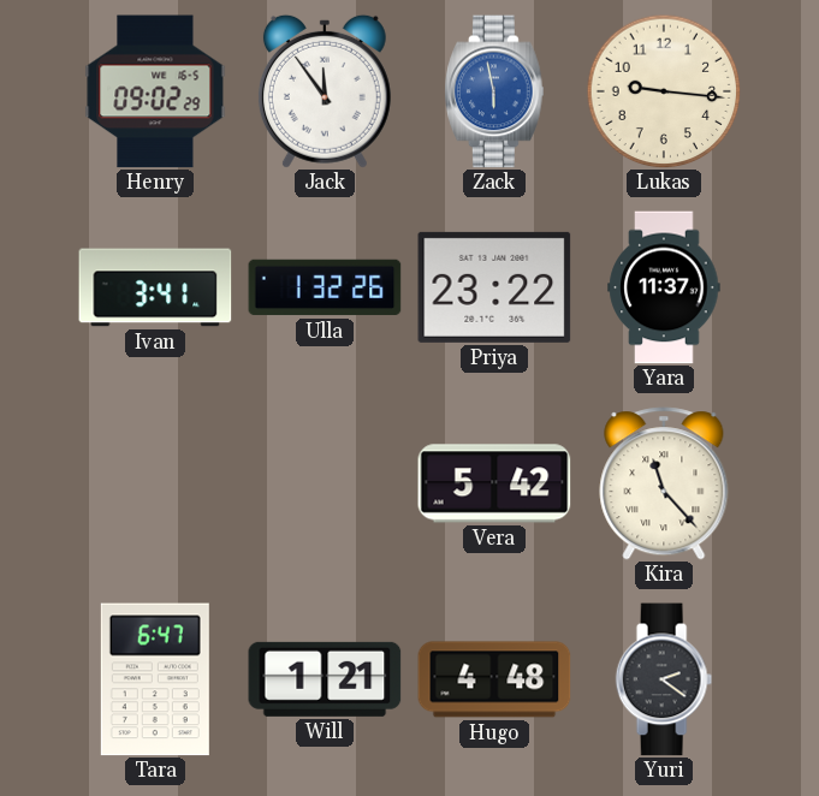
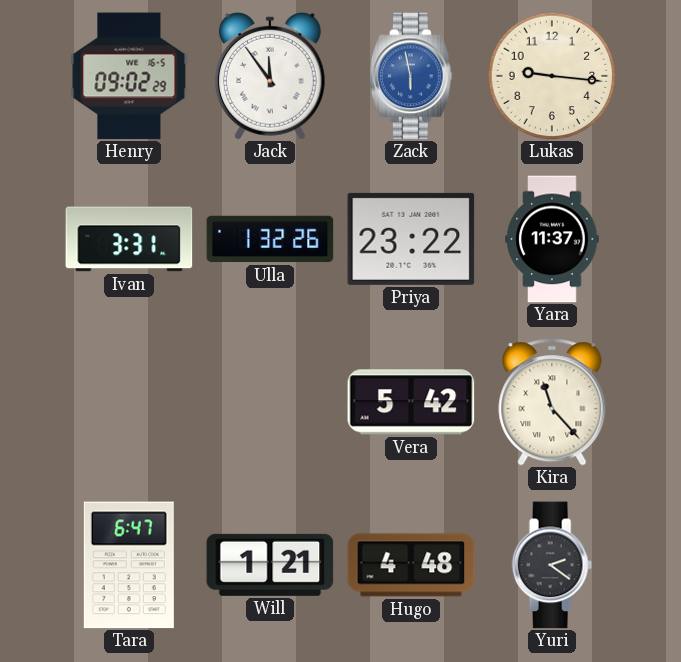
Ivan: 3:41 -> 3:31 (129, 239)
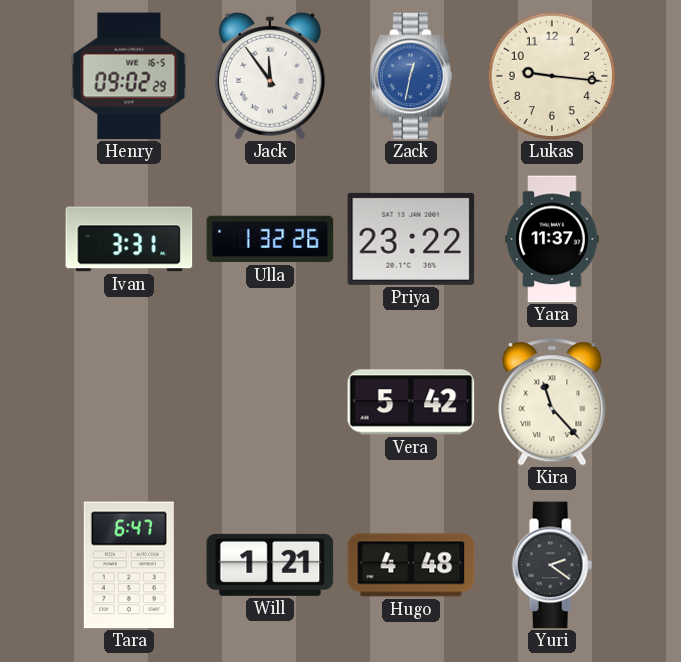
Zack: 5:58 -> 12:32 (411, 76)
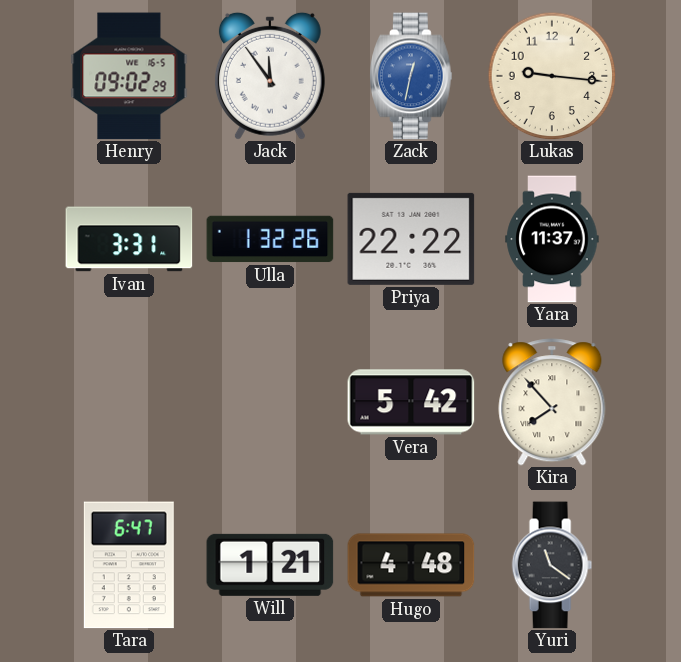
Priya: 23:22 -> 22:22 (411, 239)
Kira: 11:23 -> 7:53 (552, 402)
Yuri: 2:21 -> 11:21 (552, 565)
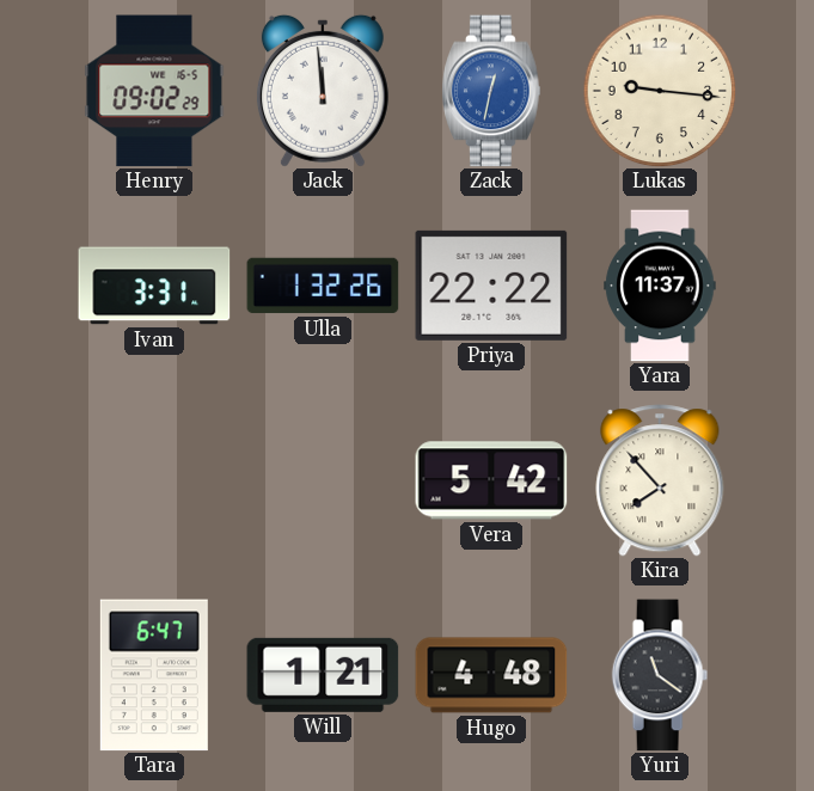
Jack: 11:54 -> 11:59 (323, 91)
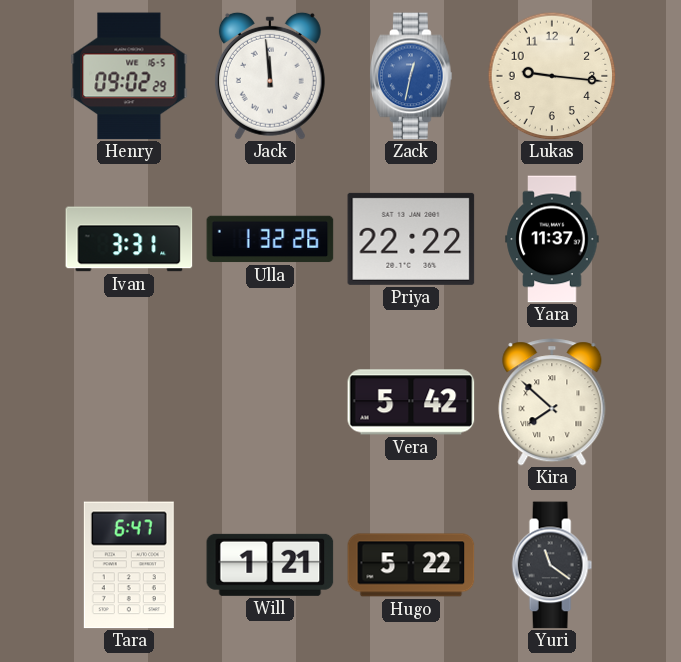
Kira: 7:53 -> 7:52 (552, 402)
Hugo: 4:48 -> 5:22 (411, 565)
